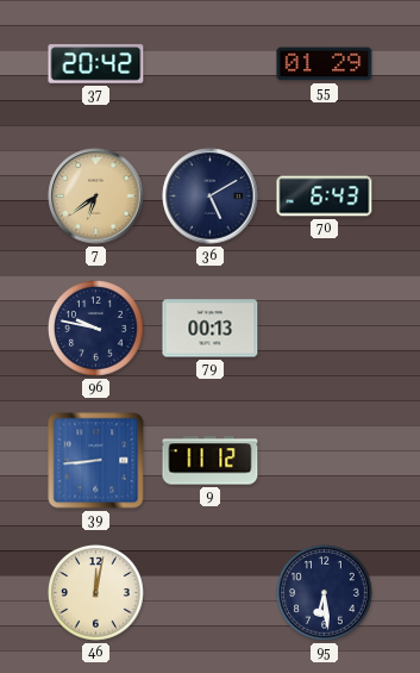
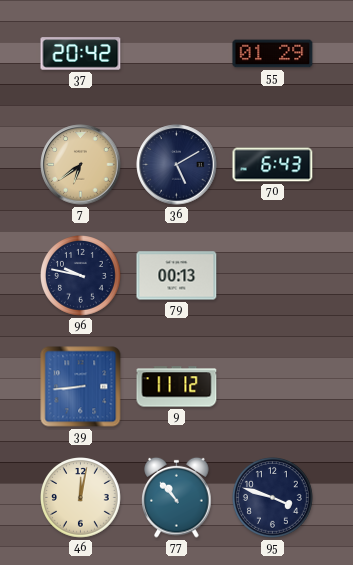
77: none -> 10:53 (177, 497)
95: 6:29 -> 3:48 (273, 498)
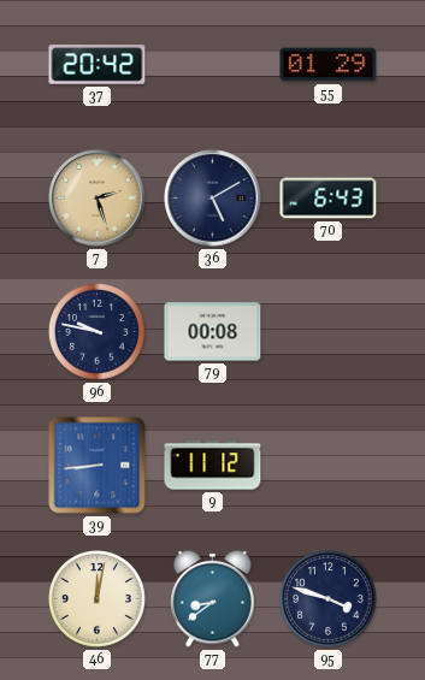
7: 6:39 -> 2:27 (98, 199)
79: 00:13 -> 00:08 (213, 332)
77: 10:53 -> 8:39 (213, 598)
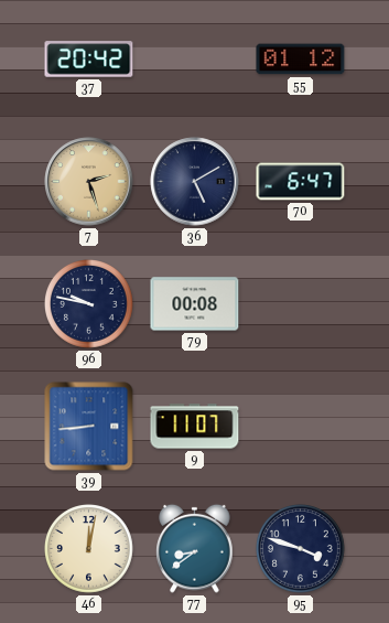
55: 01:29 -> 01:12 (301, 60)
70: 6:43 -> 6:47 (301, 182)
9: 11:12 -> 11:07 (195, 427)
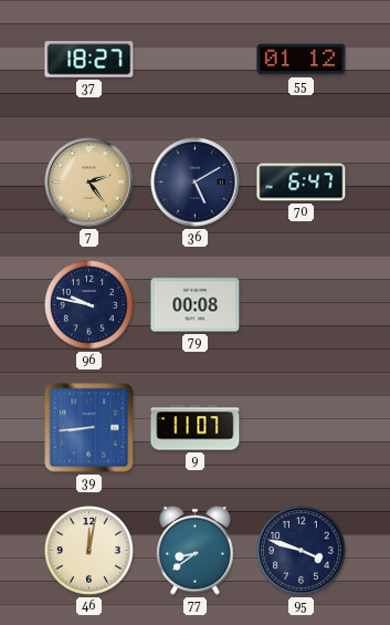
37: 20:42 -> 18:27 (89, 60)
7: 2:27 -> 2:24 (89, 183)
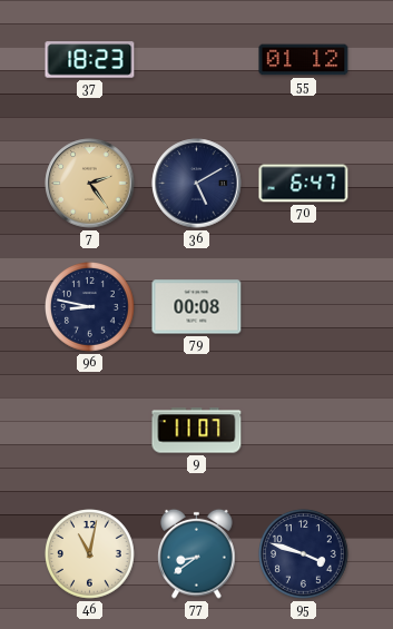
37: 18:27 -> 18:23 (90, 60)
96: 9:47 -> 8:47 (90, 307)
39: 8:44 -> none (89, 428)
46: 12:02 -> 11:02 (90, 554)
